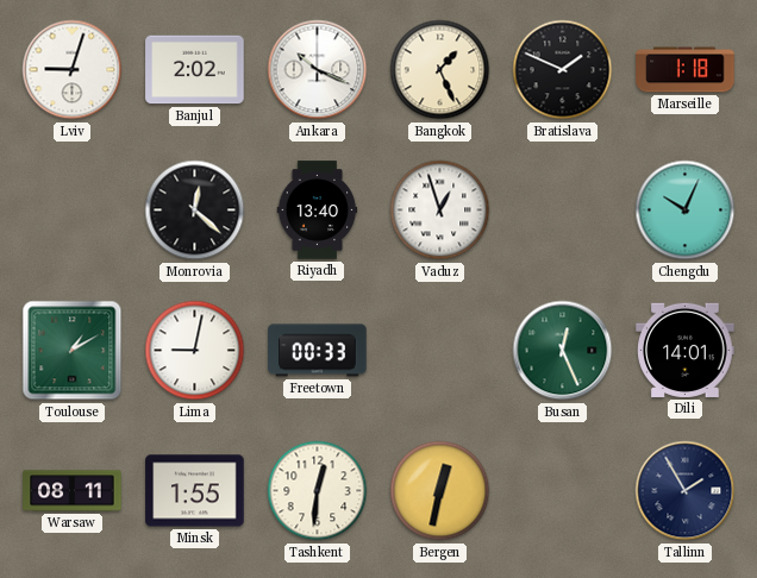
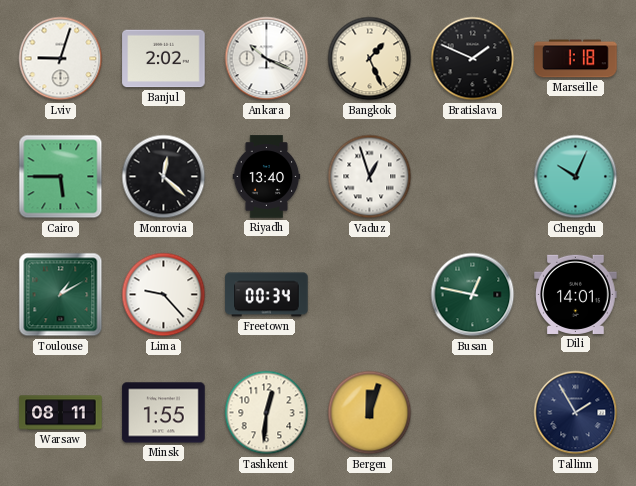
Cairo: none -> 5:45 (61, 177)
Lima: 9:02 -> 9:23 (164, 295)
Freetown: 00:33 -> 00:34 (267, 295)
Busan: 12:26 -> 12:47 (473, 295)
Bergen: 12:32 -> 12:03 (370, 413)
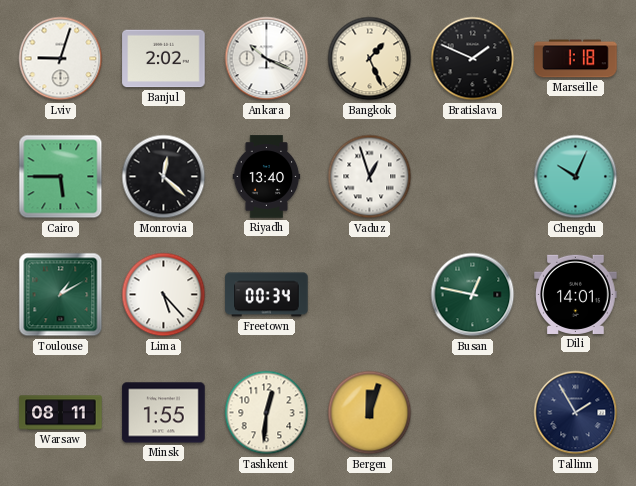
Lima: 9:23 -> 5:23 (164, 295)
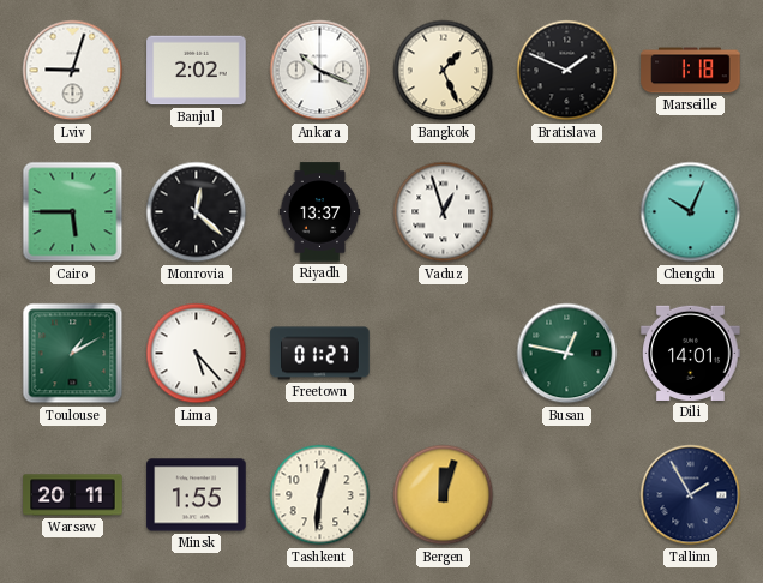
Riyadh: 13:40 -> 13:37 (320, 212)
Freetown: 00:34 -> 01:27 (320, 354)
Warsaw: 08:11 -> 20:11 (73, 495)
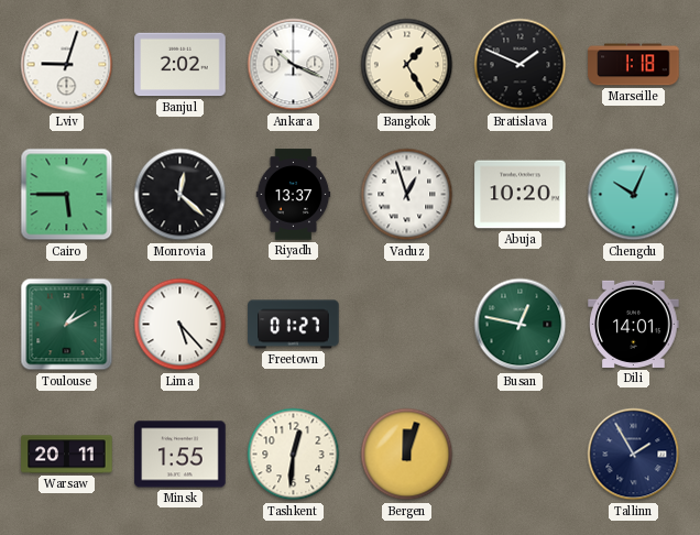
Bangkok: 1:26 -> 1:25 (407, 65)
Abuja: none -> 10:20 (521, 195)
